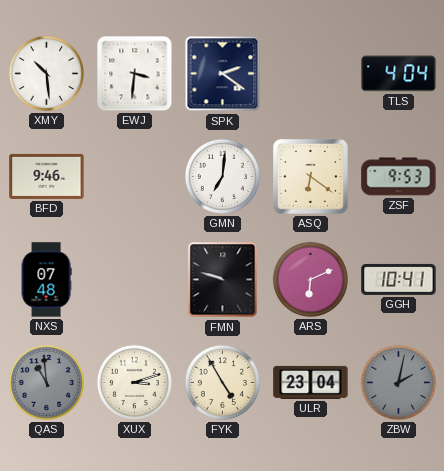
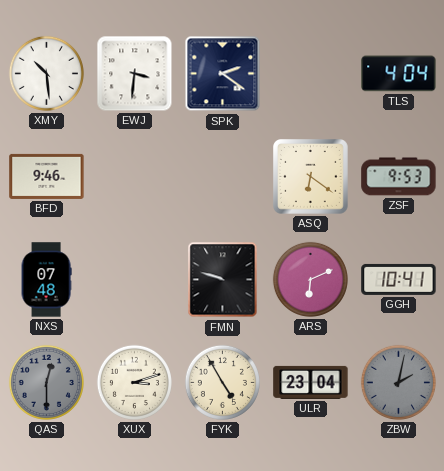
GMN: 7:01 -> none (222, 176)
QAS: 10:59 -> 12:30 (46, 382)
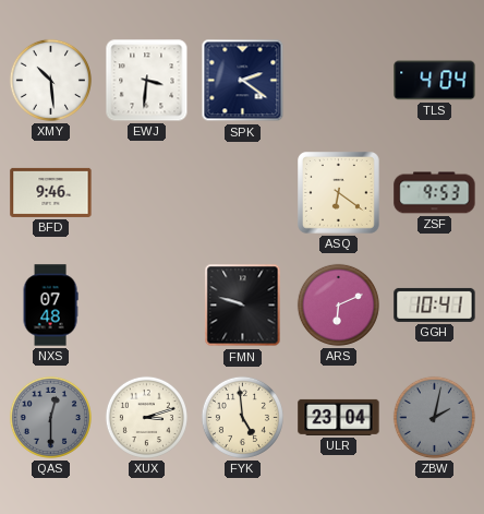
FYK: 4:55 -> 4:59 (242, 417)
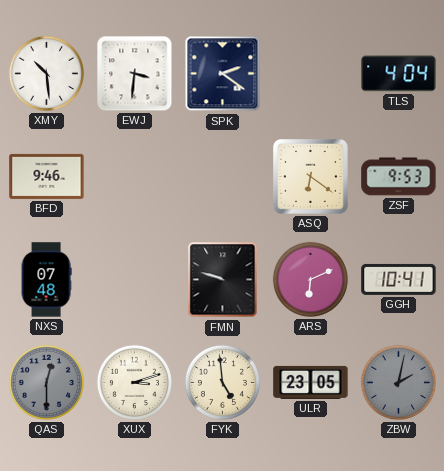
ULR: 23:04 -> 23:05 (311, 382)
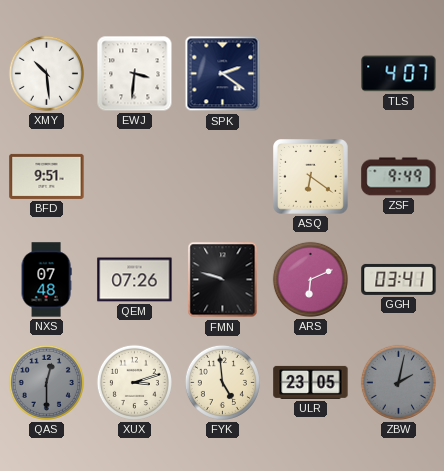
TLS: 4:04 -> 4:07 (399, 74)
BFD: 9:46 -> 9:51 (47, 176)
ZSF: 9:53 -> 9:49 (399, 177)
QEM: none -> 07:26 (135, 280)
GGH: 10:41 -> 03:41 (399, 279)
